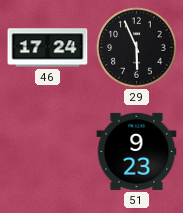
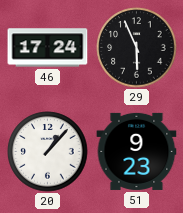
20: none -> 1:07 (48, 152)
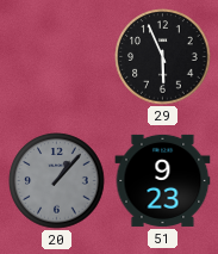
46: 17:24 -> none (48, 48)
20 dial: white -> grey (57, 181)
